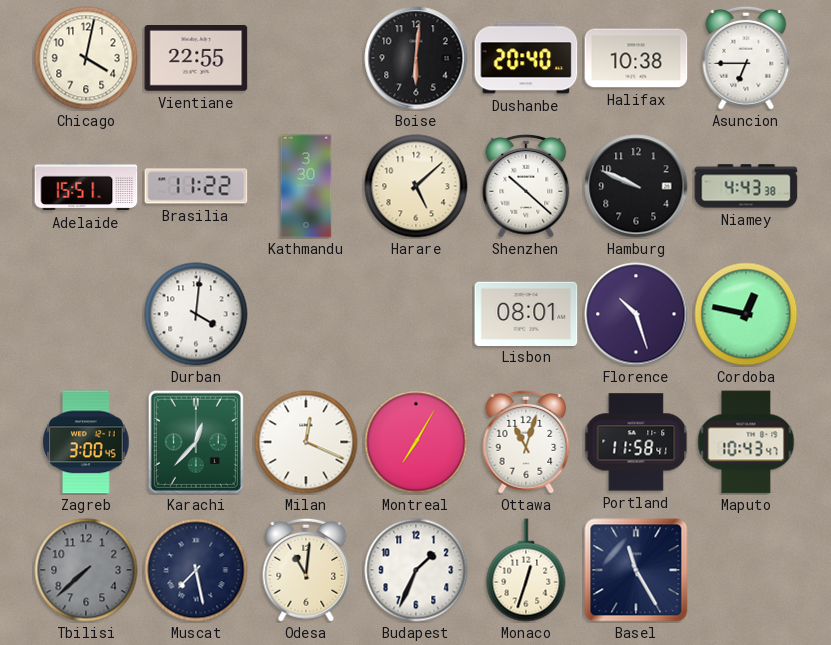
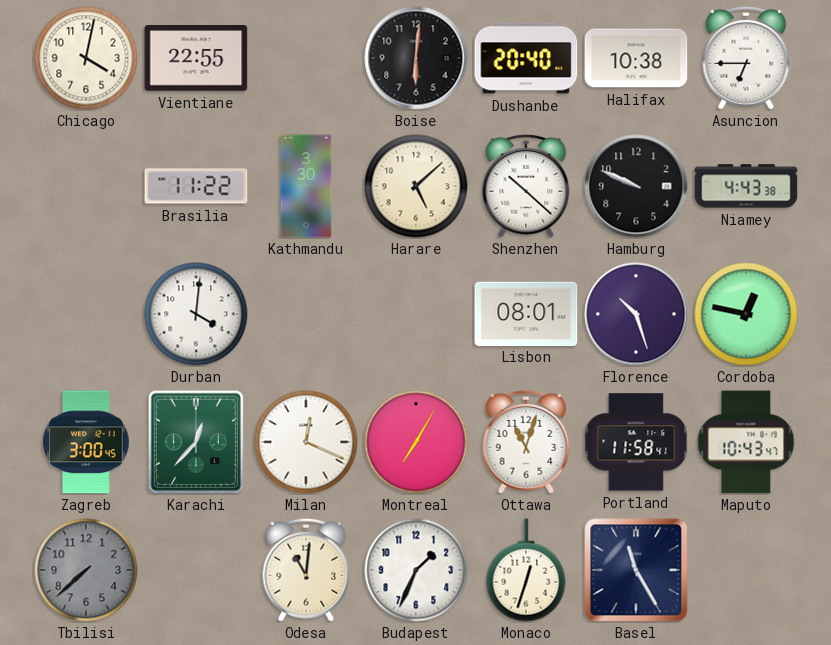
Adelaide: 15:51 -> none (86, 186)
Muscat: 7:28 -> none (196, 570)
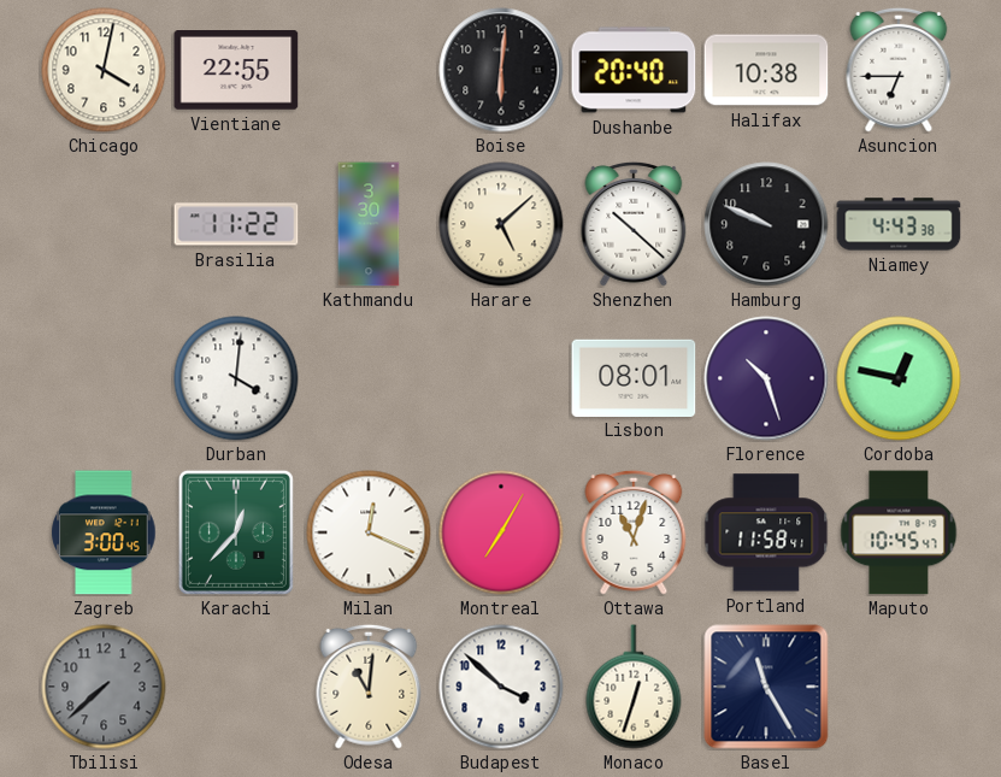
Maputo: 10:43 -> 10:45 (899, 532)
Budapest: 1:34 -> 3:52 (501, 687)
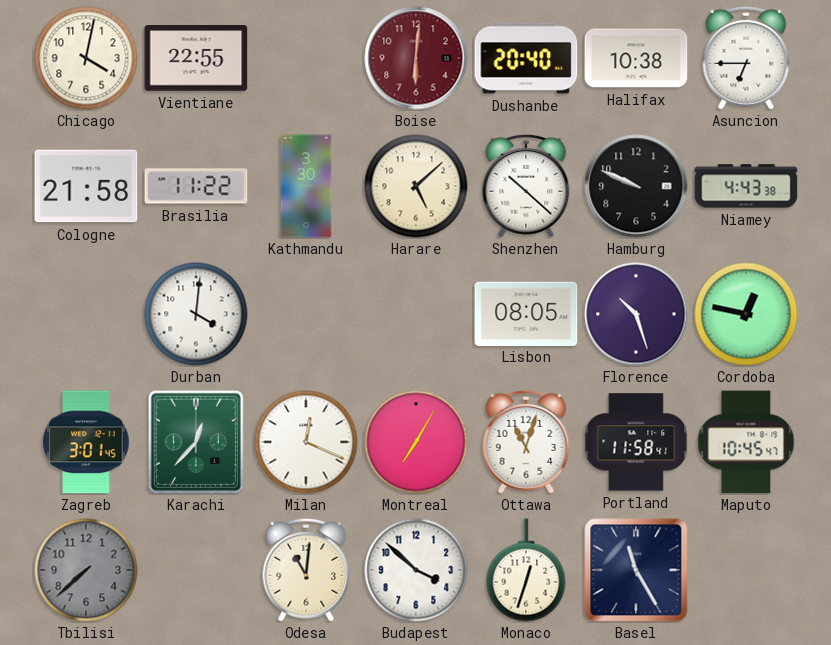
Boise dial: black -> burgundy (416, 58)
Cologne: none -> 21:58 (86, 186)
Lisbon: 08:01 -> 08:05 (526, 313)
Zagreb: 3:00 -> 3:01 (86, 442)
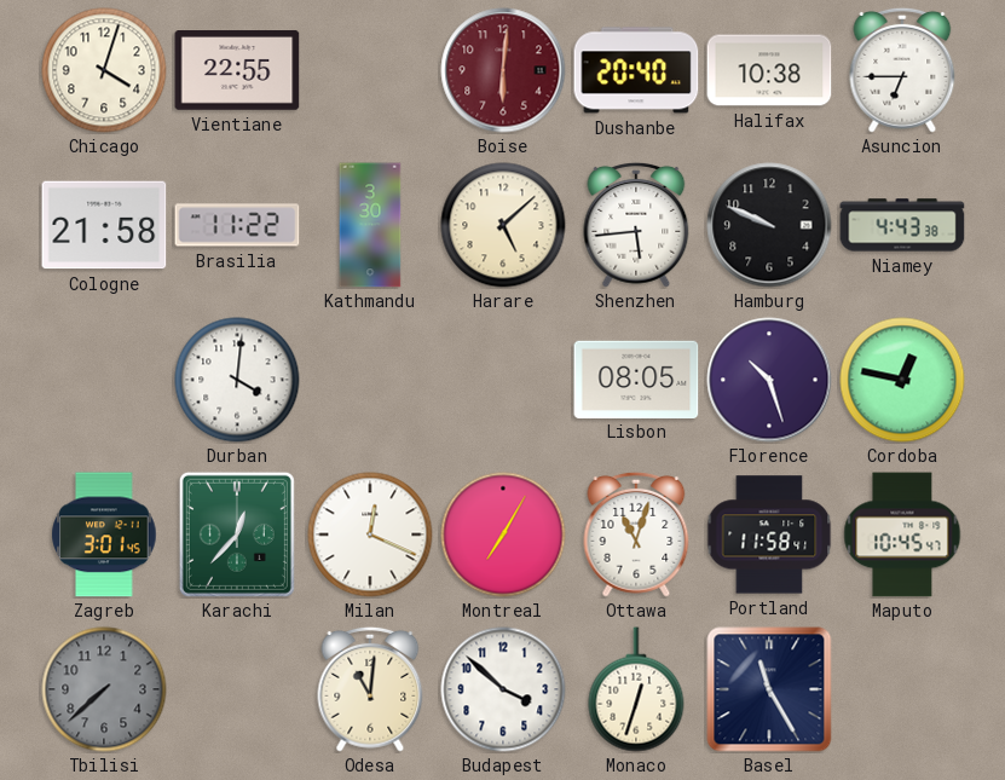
Chicago: 4:02 -> 4:03 (104, 70)
Shenzhen: 10:22 -> 5:44 (636, 225)
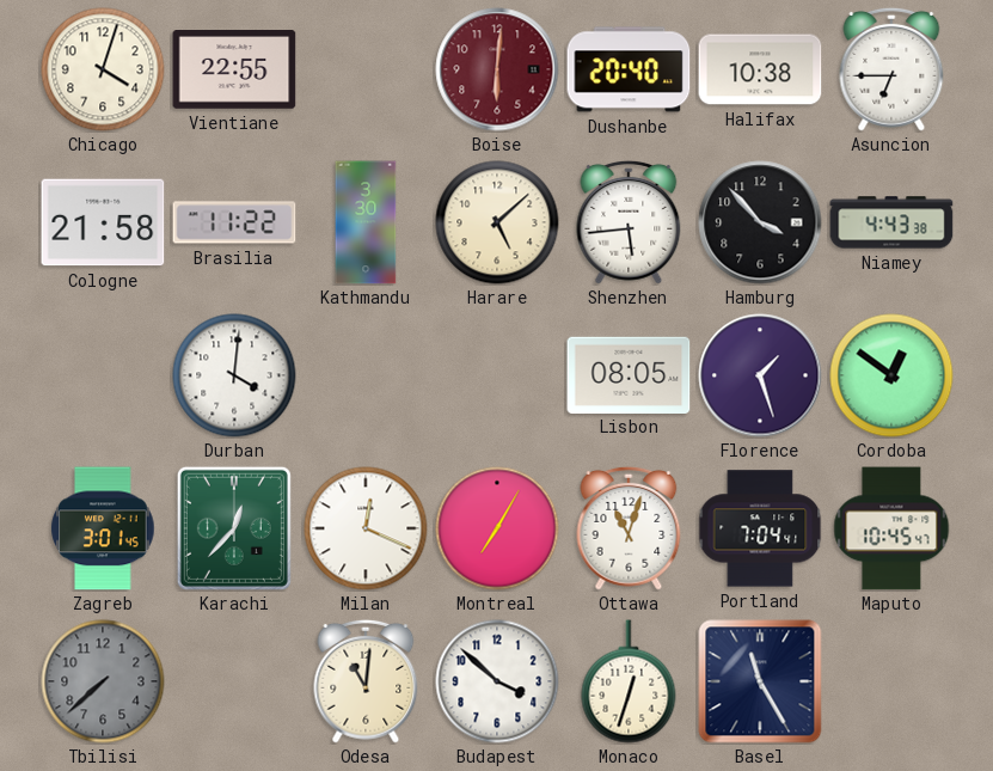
Hamburg: 9:49 -> 3:53 (760, 222)
Florence: 10:27 -> 1:27 (760, 375)
Cordoba: 12:47 -> 12:51 (891, 375)
Portland: 11:58 -> 7:04 (760, 528)
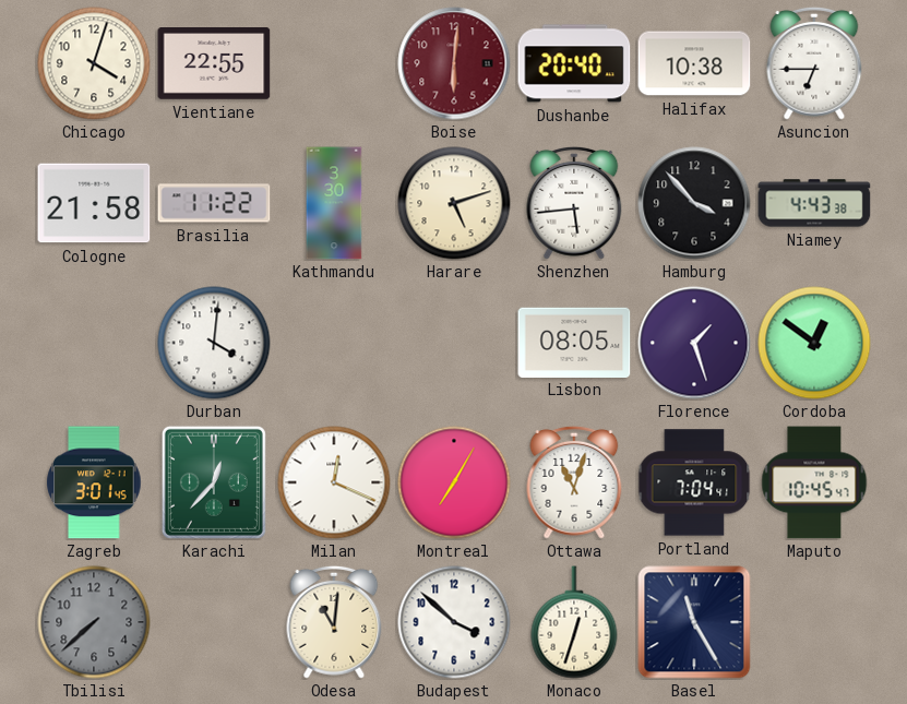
Harare: 5:08 -> 5:12 (454, 203)
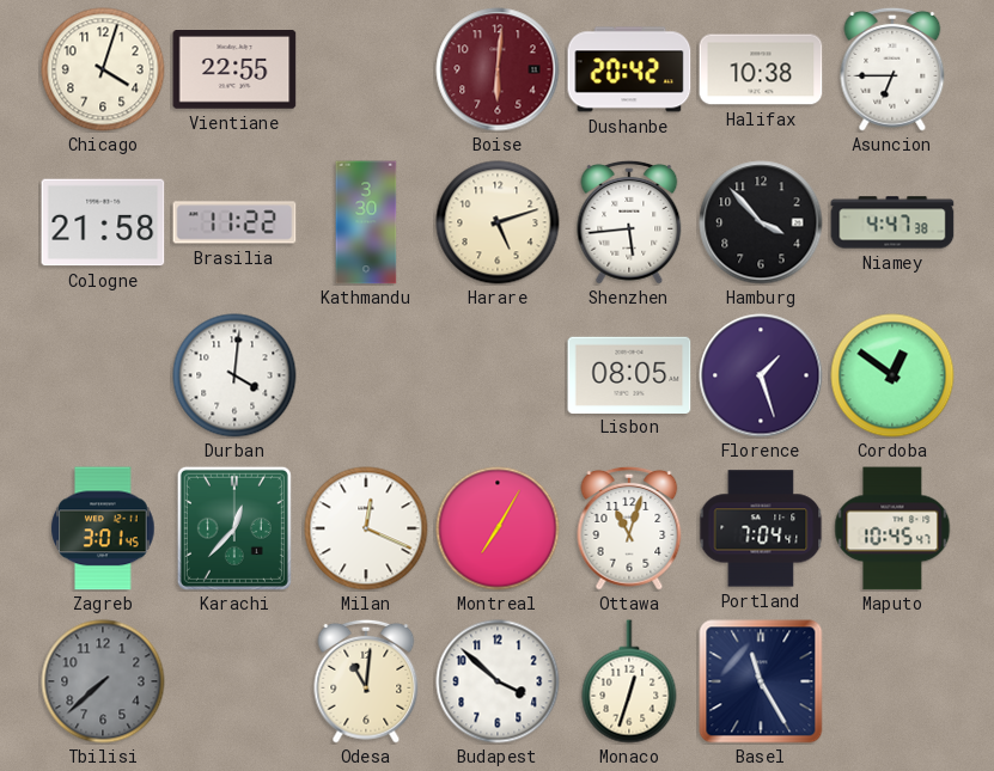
Dushanbe: 20:40 -> 20:42 (629, 69)
Niamey: 4:43 -> 4:47 (892, 222)
